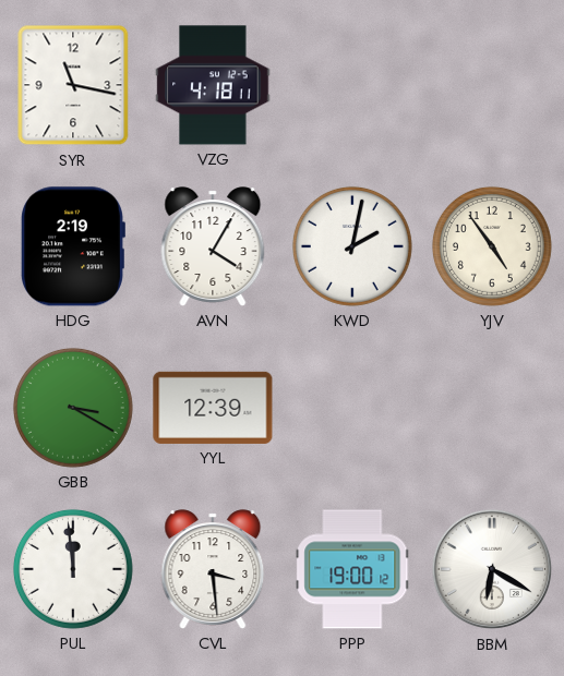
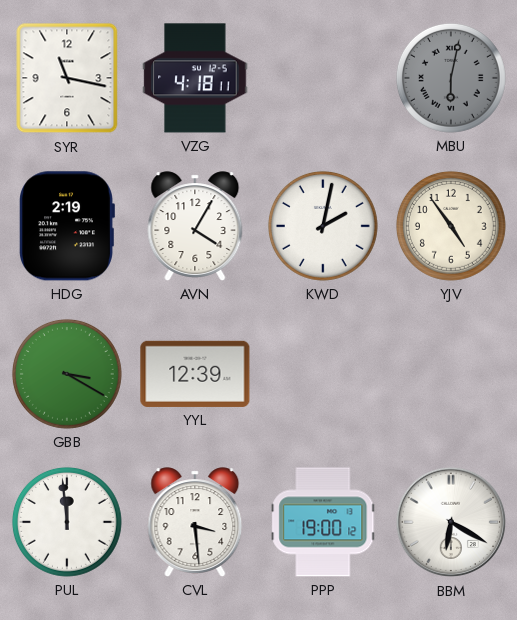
MBU: none -> 6:02 (451, 78)
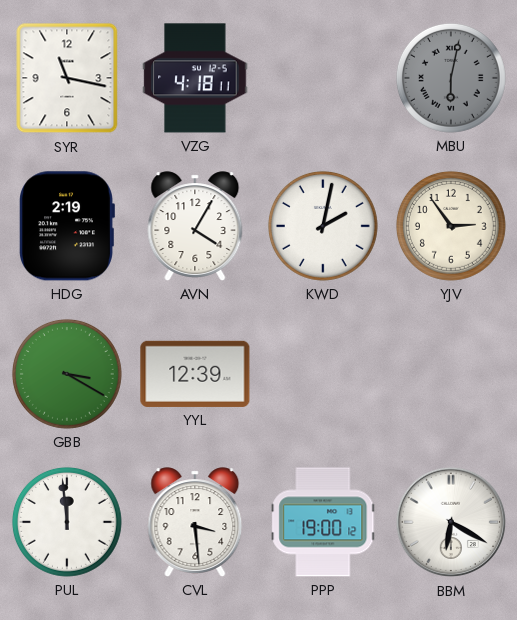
YJV: 4:54 -> 2:54 (451, 226)
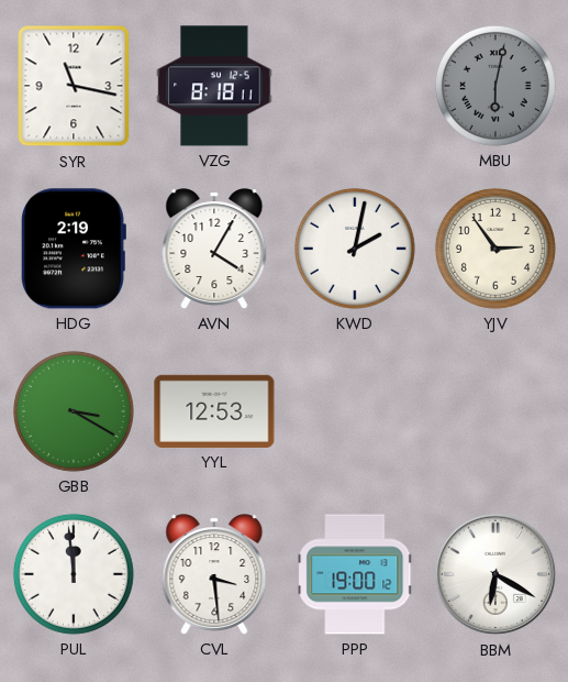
VZG: 4:18 -> 8:18 (214, 86)
YYL: 12:39 -> 12:53 (214, 411)
